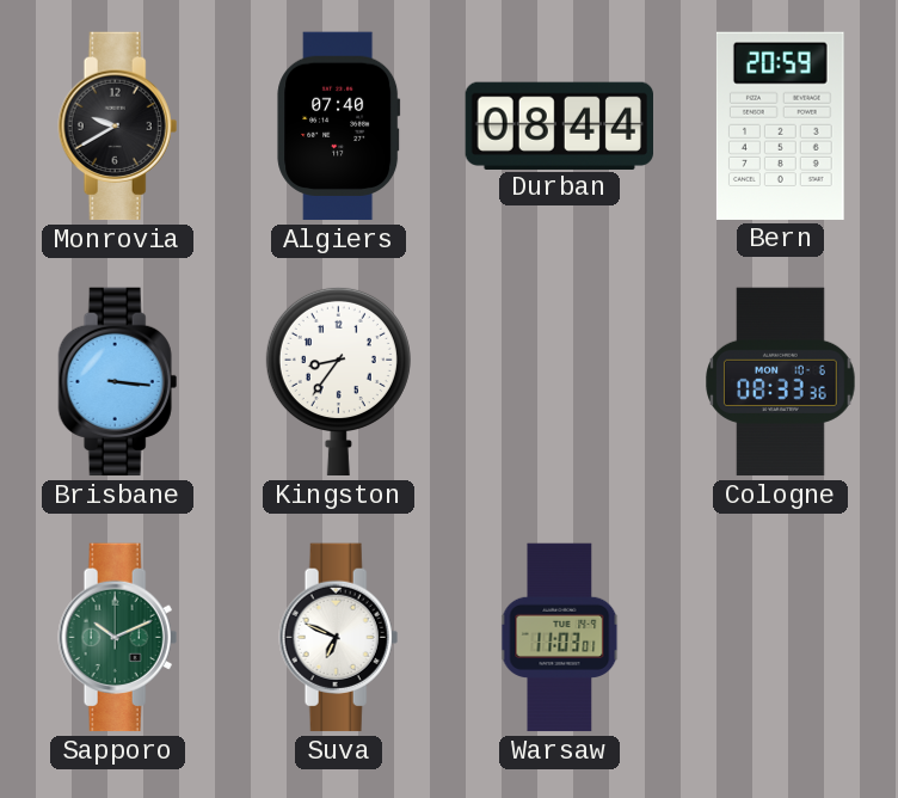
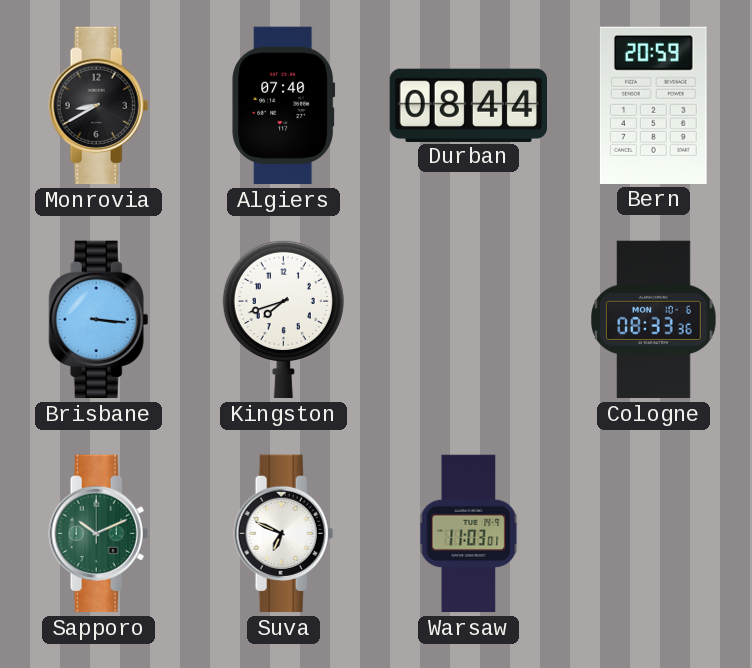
Monrovia: 9:40 -> 8:40 (99, 106)
Kingston: 8:36 -> 7:42 (283, 319)
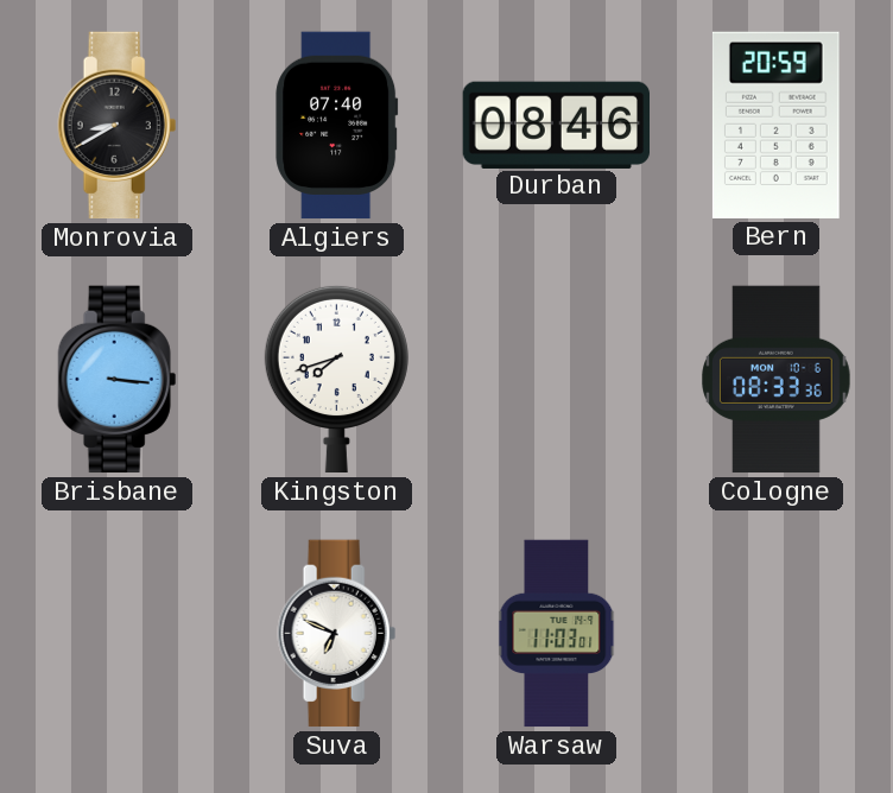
Durban: 08:44 -> 08:46 (556, 125)
Sapporo: 10:11 -> none (99, 534)
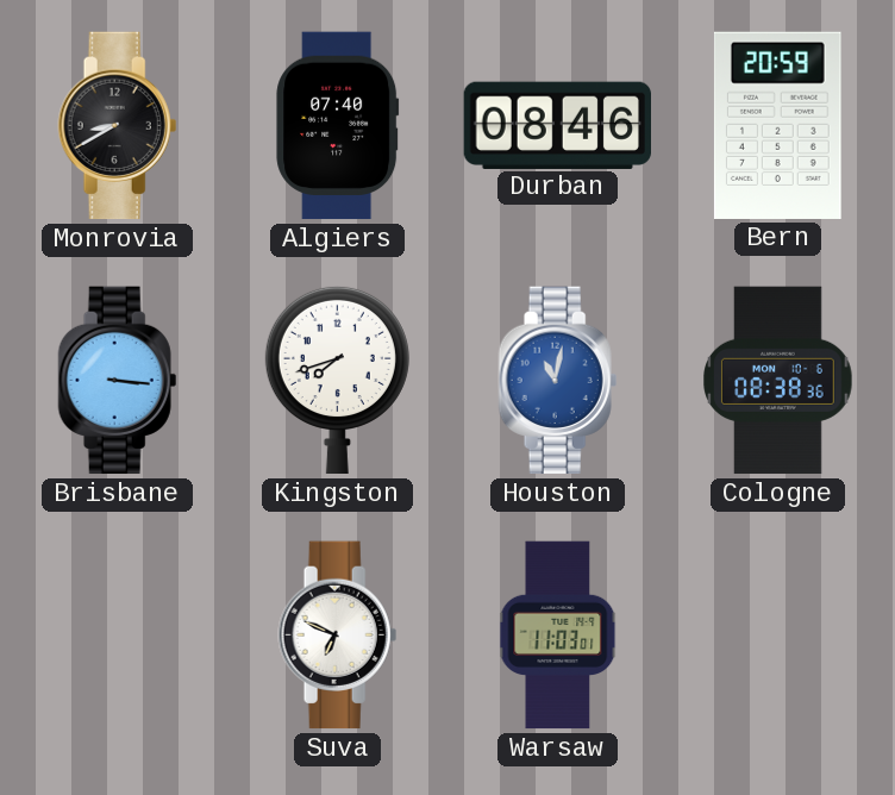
Houston: none -> 11:02 (558, 381)
Cologne: 08:33 -> 08:38 (778, 381)
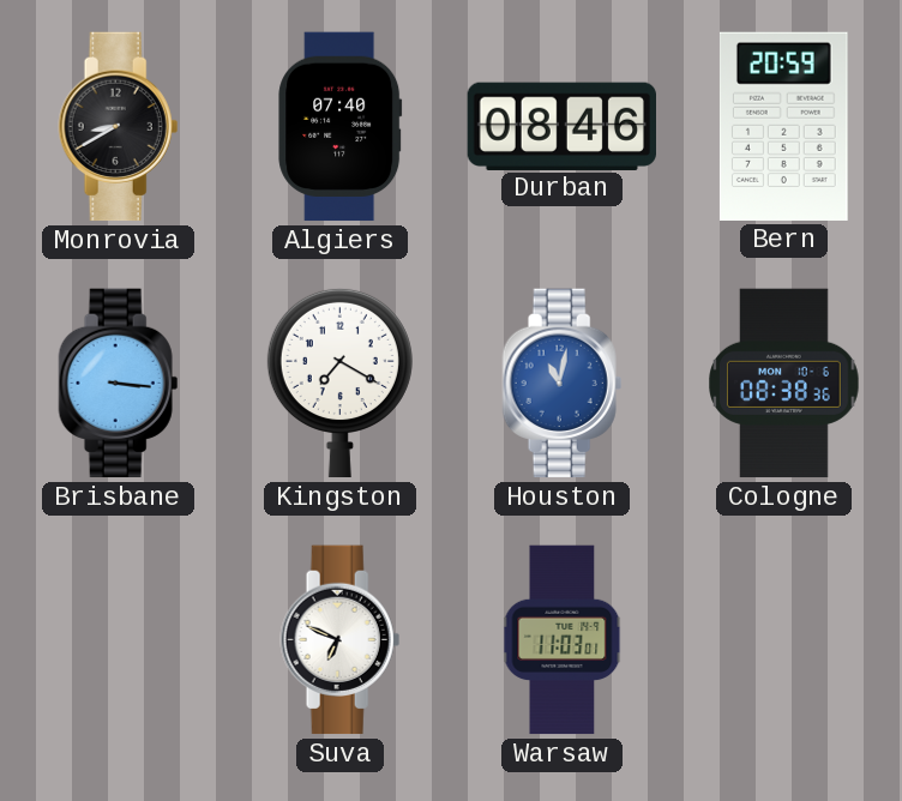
Kingston: 7:42 -> 7:20 (339, 383)
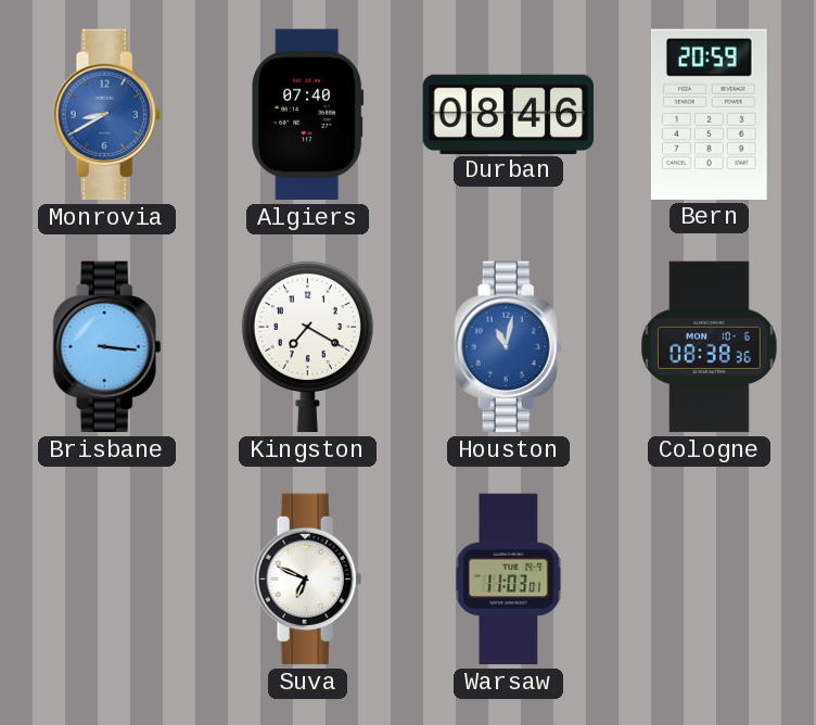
Monrovia dial: black -> blue (107, 115)
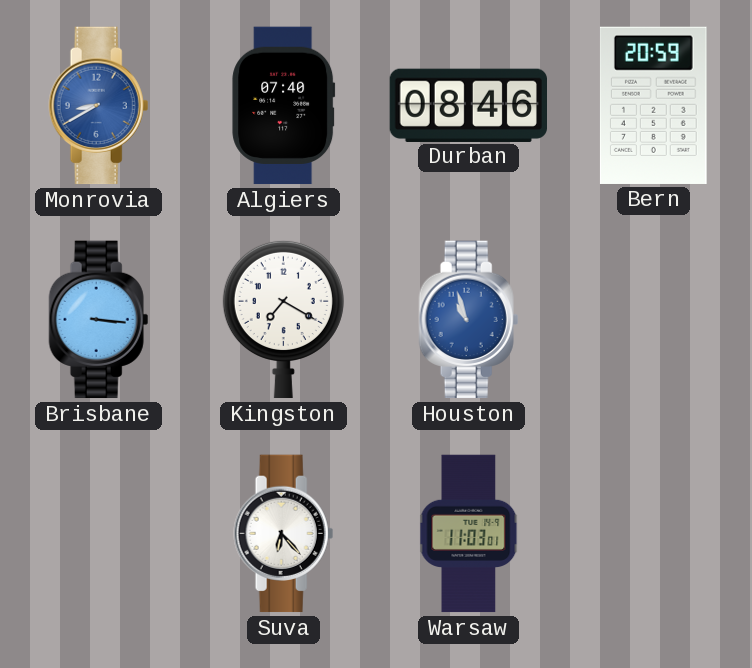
Houston: 11:02 -> 10:57 (469, 320)
Cologne: 08:38 -> none (710, 347)
Suva: 6:49 -> 6:23 (284, 534)
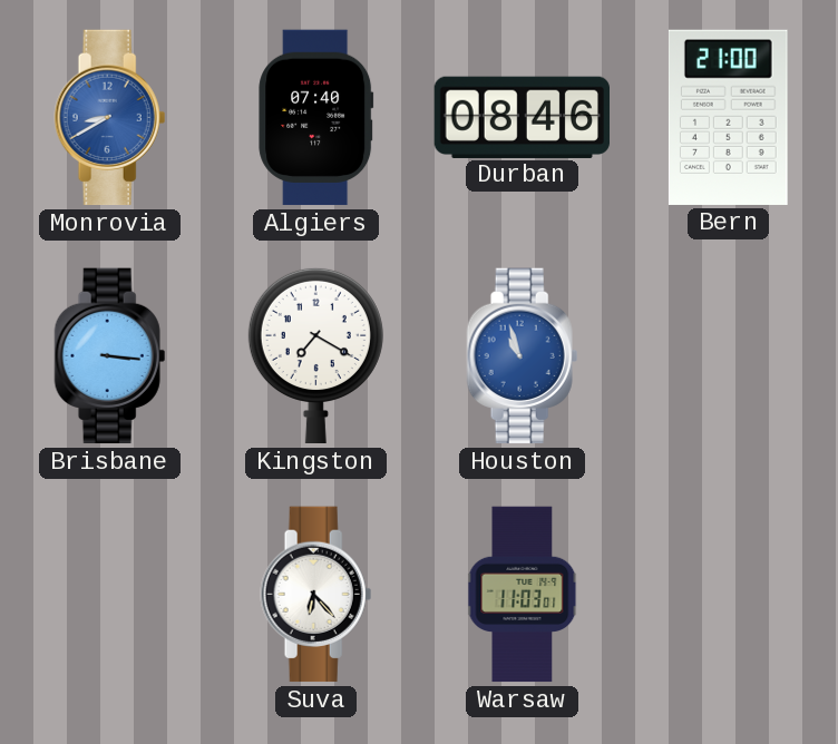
Bern: 20:59 -> 21:00 (728, 117)
